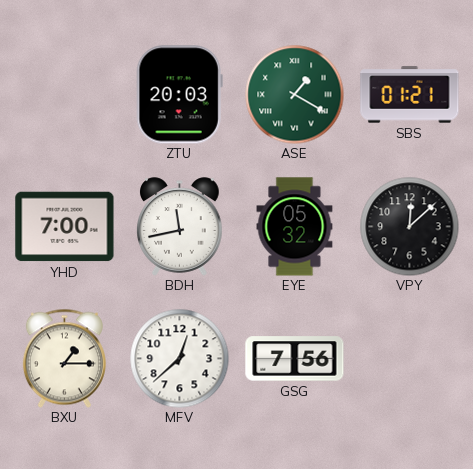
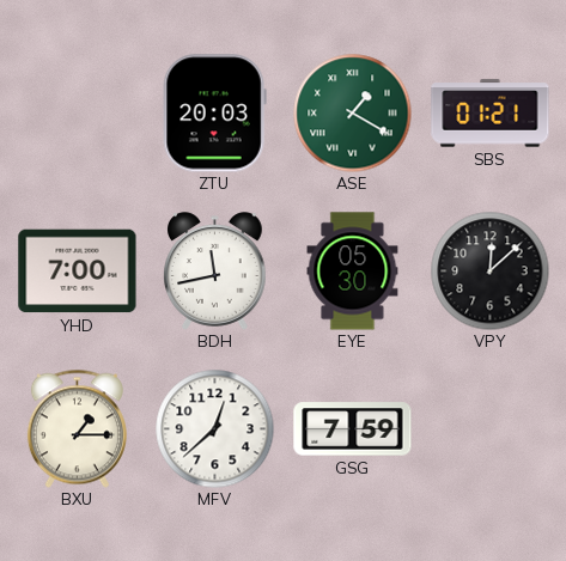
EYE: 05:32 -> 05:30 (353, 272)
GSG: 7:56 -> 7:59 (353, 429)
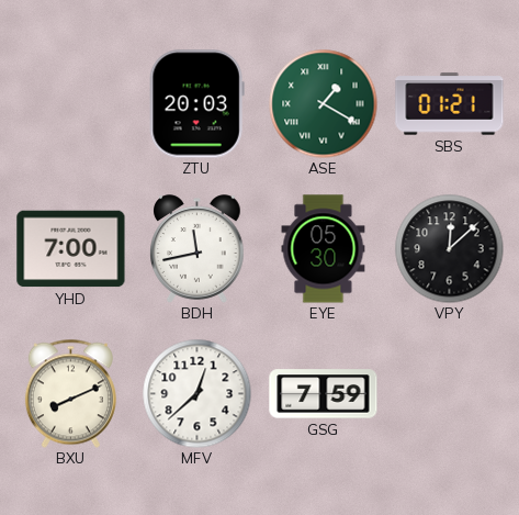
BXU: 1:15 -> 8:11 (70, 393)
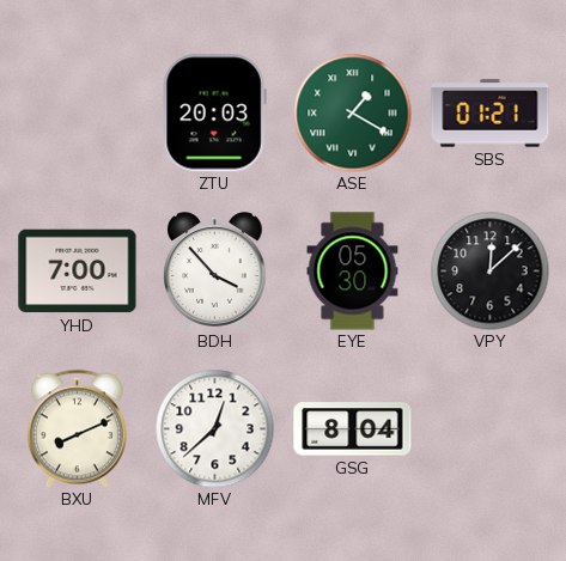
BDH: 11:43 -> 3:53 (215, 272)
GSG: 7:59 -> 8:04 (353, 429)
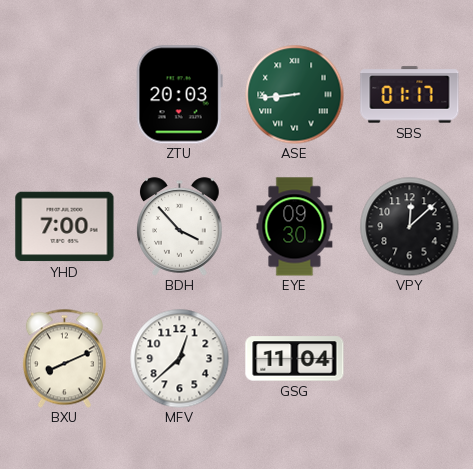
ASE: 1:20 -> 8:44 (295, 95)
SBS: 01:21 -> 01:17 (410, 95)
EYE: 05:30 -> 09:30 (295, 227)
GSG: 8:04 -> 11:04 (295, 359)
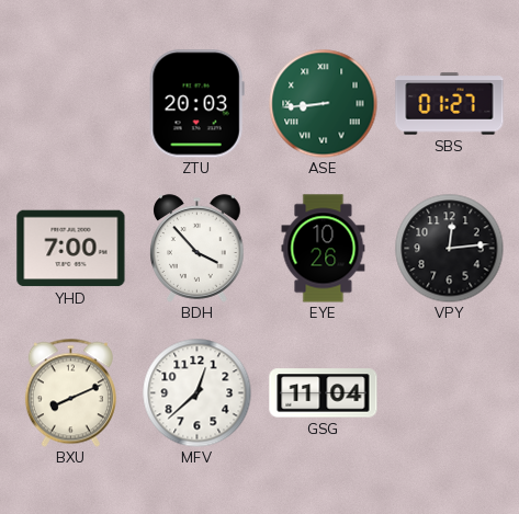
SBS: 01:17 -> 01:27 (450, 104)
EYE: 09:30 -> 10:26 (324, 249)
VPY: 12:08 -> 12:14 (450, 249)
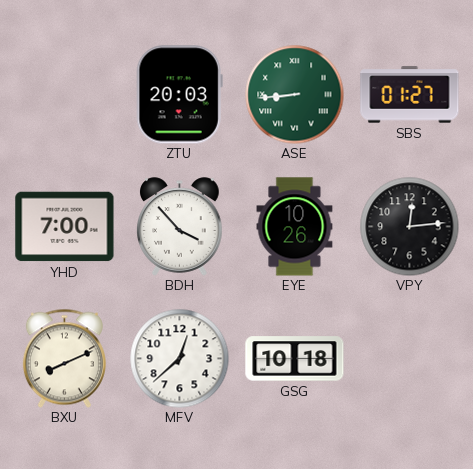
GSG: 11:04 -> 10:18 (295, 359)
